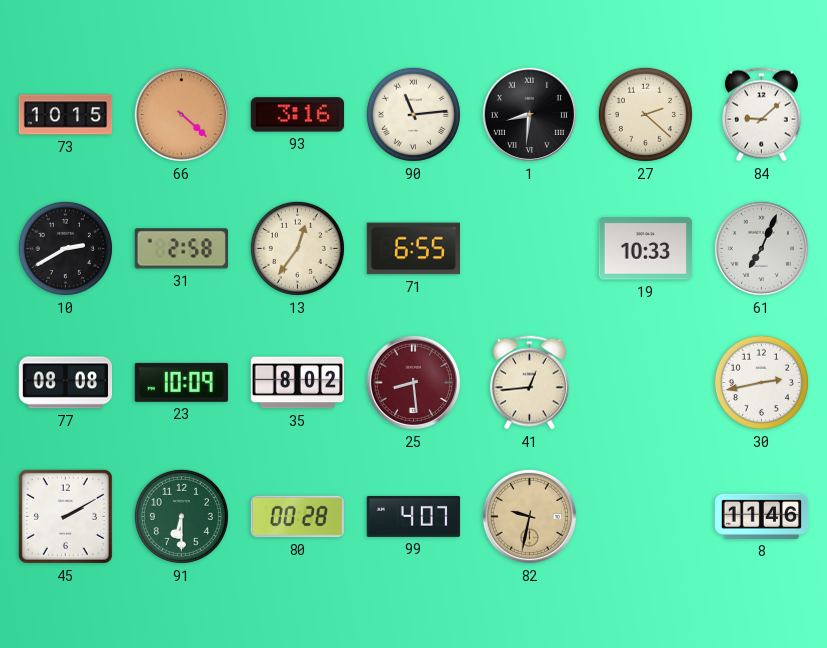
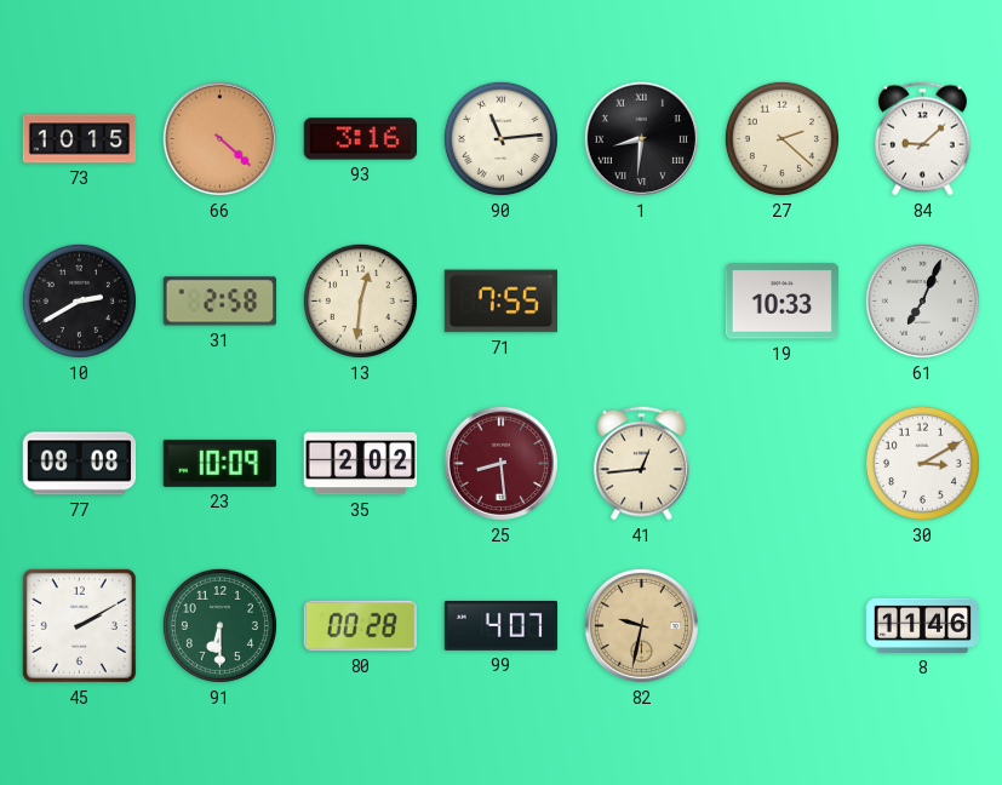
13: 12:36 -> 12:31 (360, 300)
71: 6:55 -> 7:55 (502, 302)
35: 8:02 -> 2:02 (361, 464)
30: 2:43 -> 3:10 (922, 463)
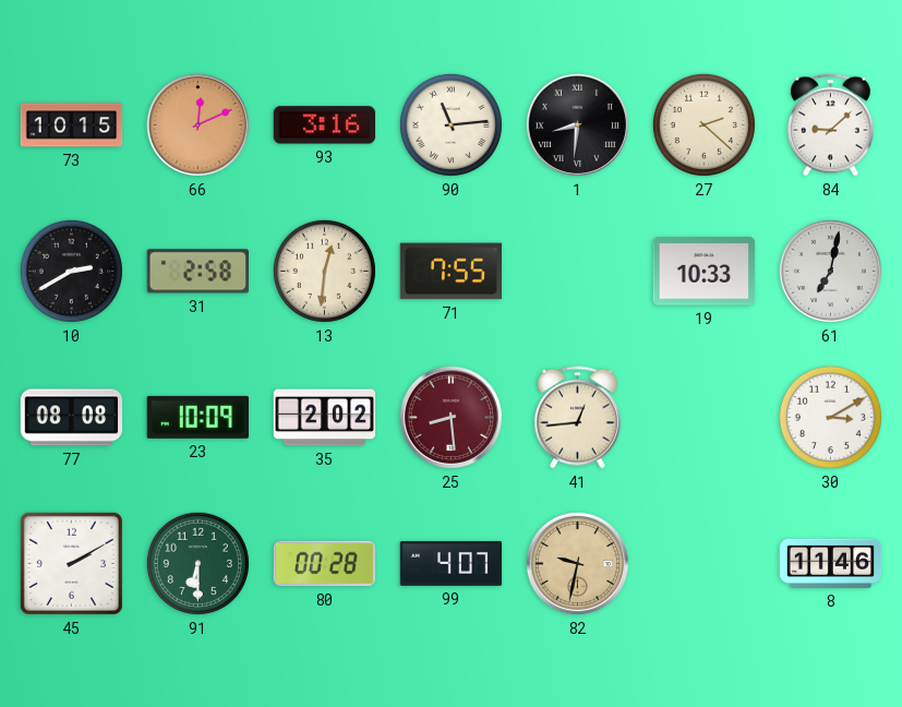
66: 4:22 -> 12:11 (197, 124)
61: 7:04 -> 7:02 (830, 271)
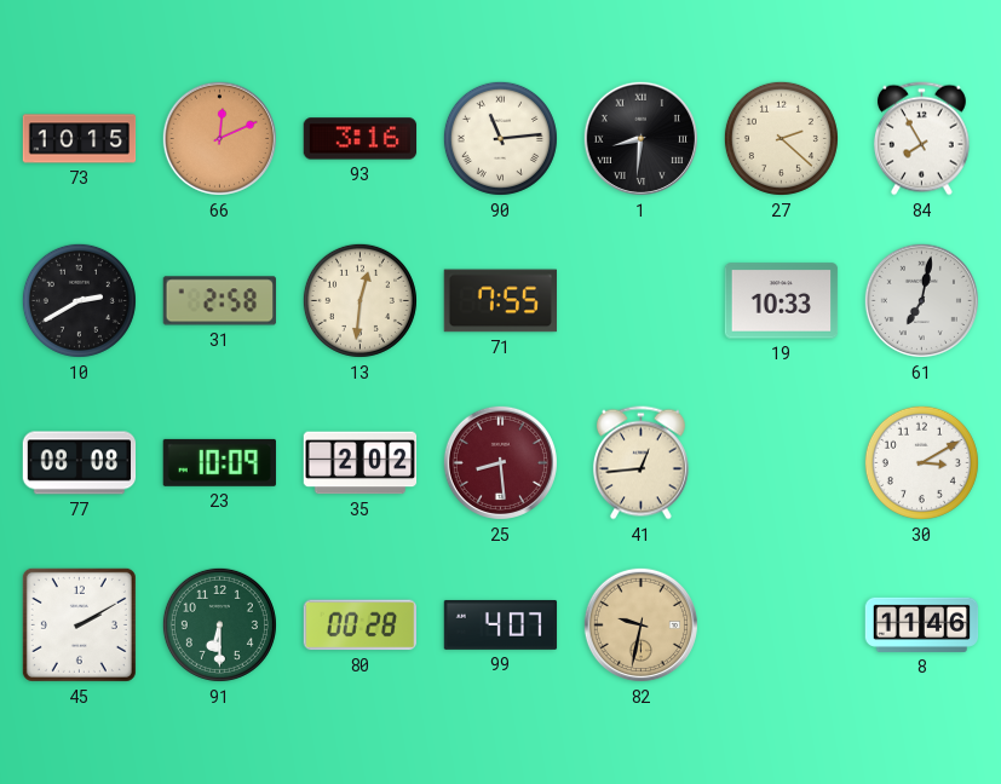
84: 9:08 -> 7:55 (921, 139)
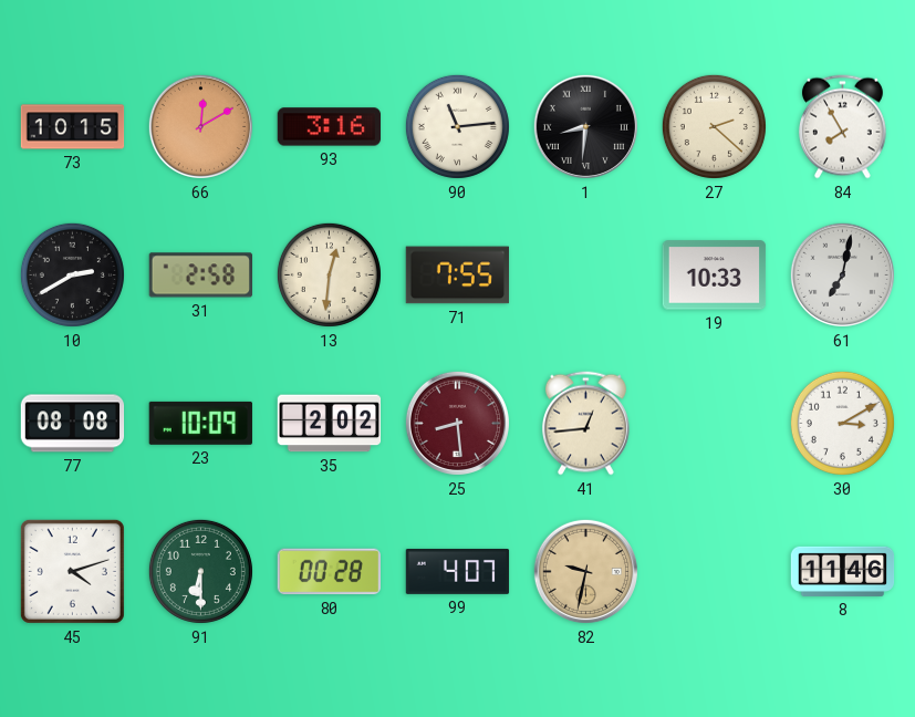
66: 12:11 -> 12:10 (200, 126)
45: 2:10 -> 4:12 (72, 571)
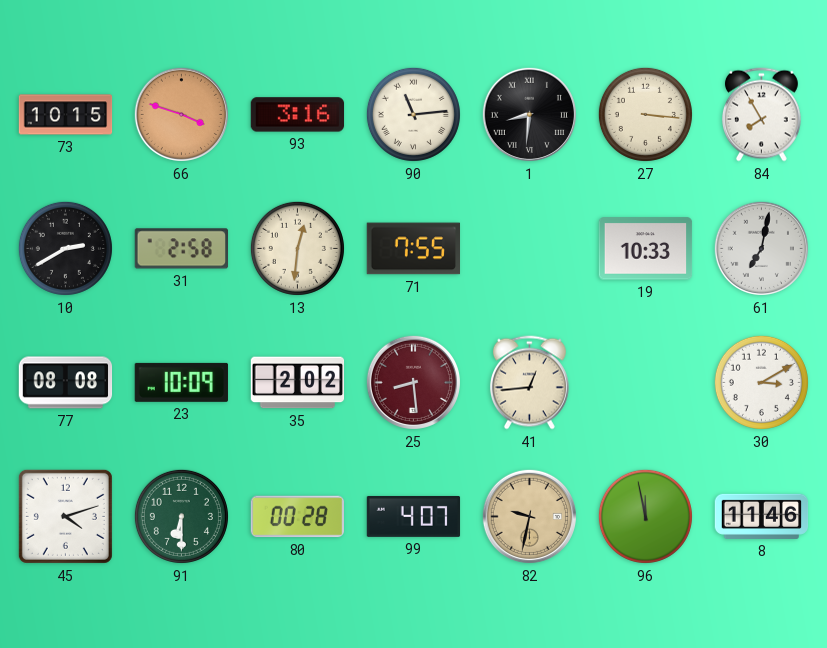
66: 12:10 -> 3:48 (181, 114)
27: 2:22 -> 3:16 (645, 114)
96: none -> 11:58 (645, 516)
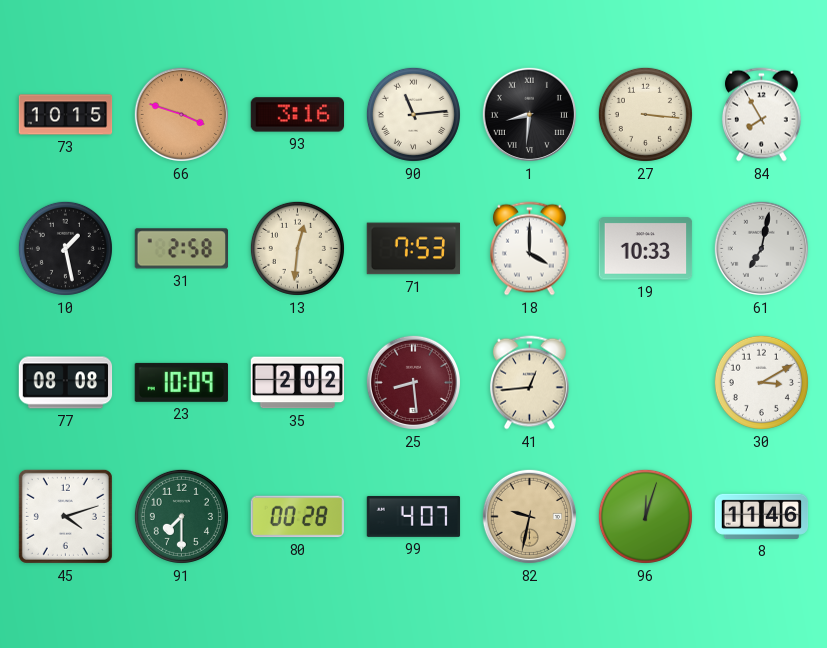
10: 2:40 -> 1:28 (65, 248)
71: 7:55 -> 7:53 (414, 249)
18: none -> 4:00 (529, 249)
91: 6:30 -> 7:30 (181, 516)
96: 11:58 -> 12:03 (645, 516)
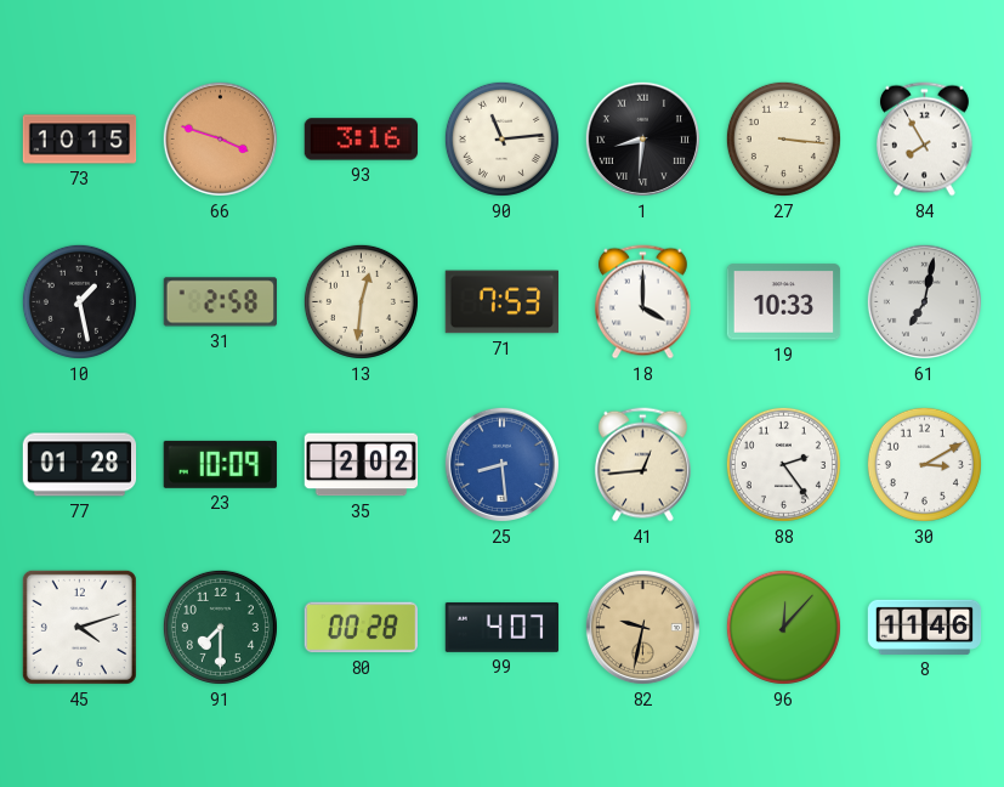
77: 08:08 -> 01:28 (80, 465)
25 dial: burgundy -> blue (501, 464)
88: none -> 2:24 (783, 464)
96: 12:03 -> 12:07 (783, 627)
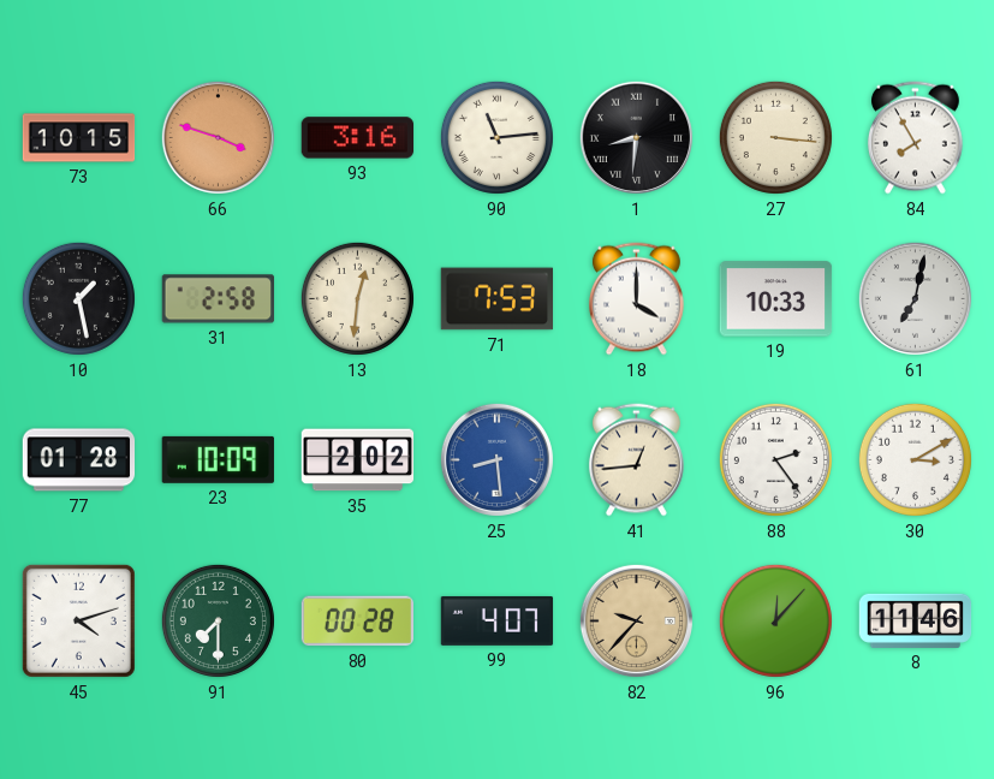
82: 9:32 -> 9:37 (636, 620)
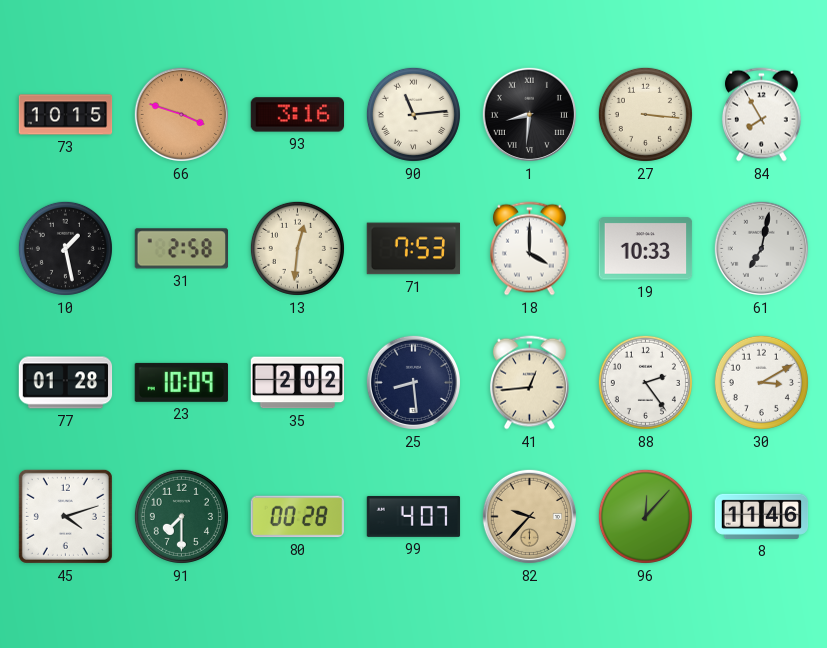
25 dial: blue -> navy (413, 382)
